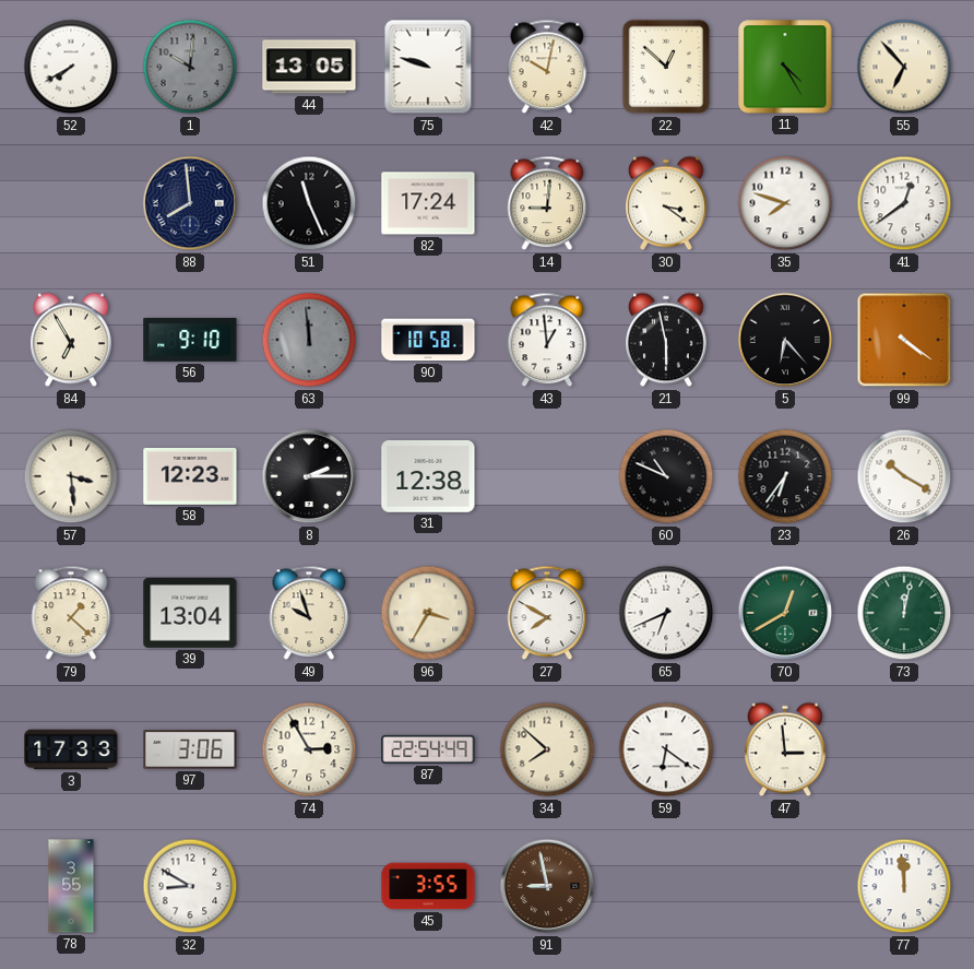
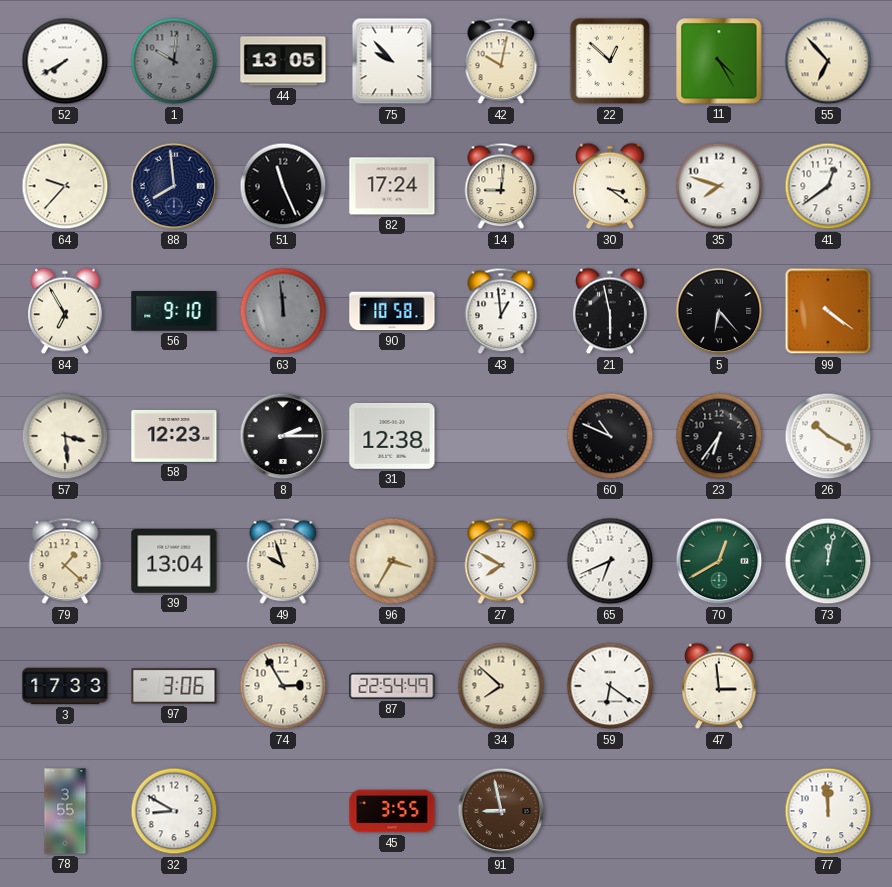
75: 9:48 -> 9:53 (392, 61)
64: none -> 9:37 (65, 186)
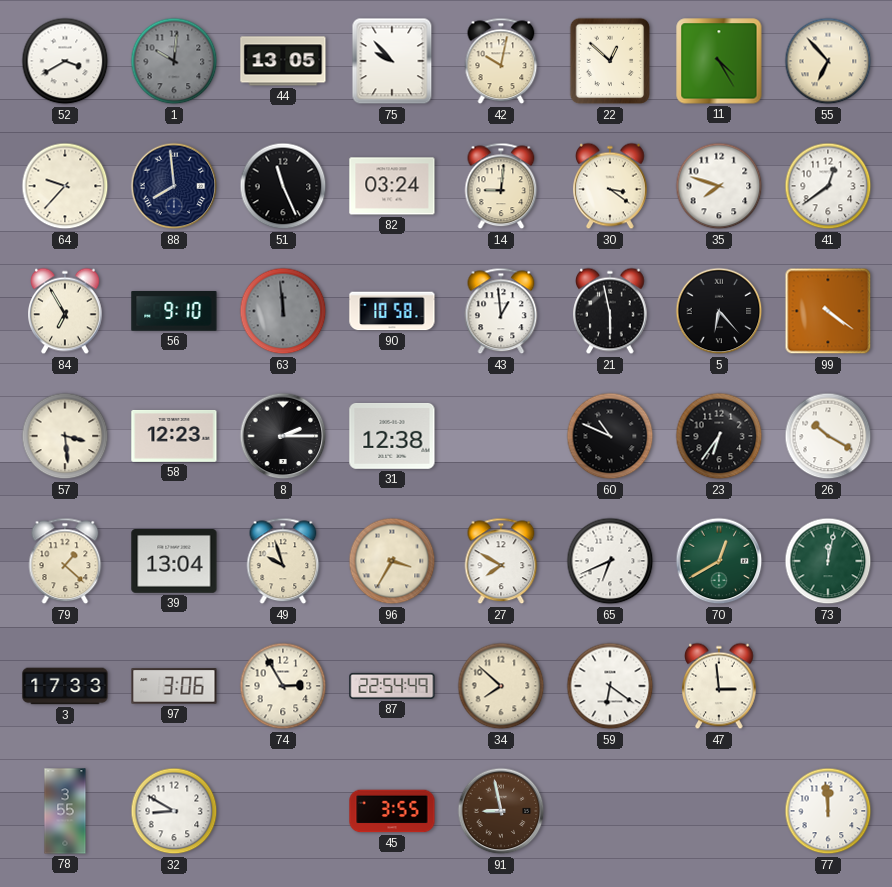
52: 7:40 -> 3:40 (65, 61)
82: 17:24 -> 03:24 (392, 186)
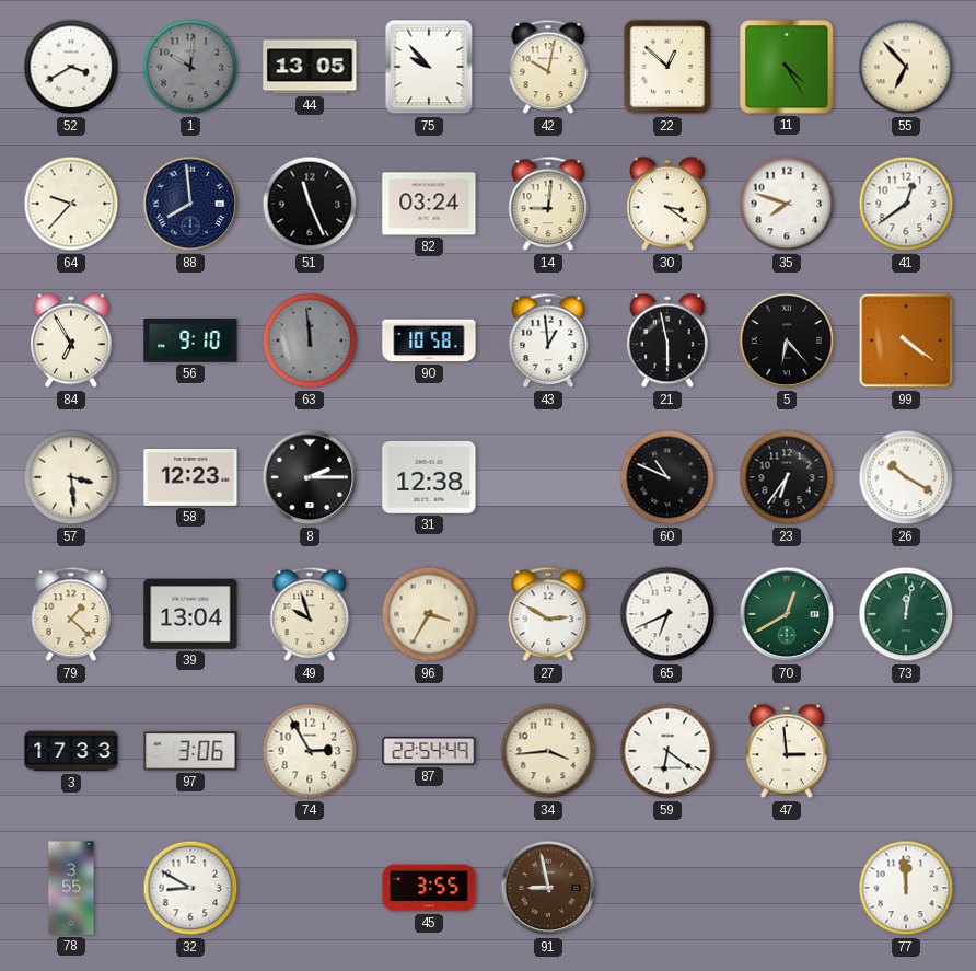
27: 7:50 -> 2:50 (548, 614)
34: 7:52 -> 3:44 (548, 751)
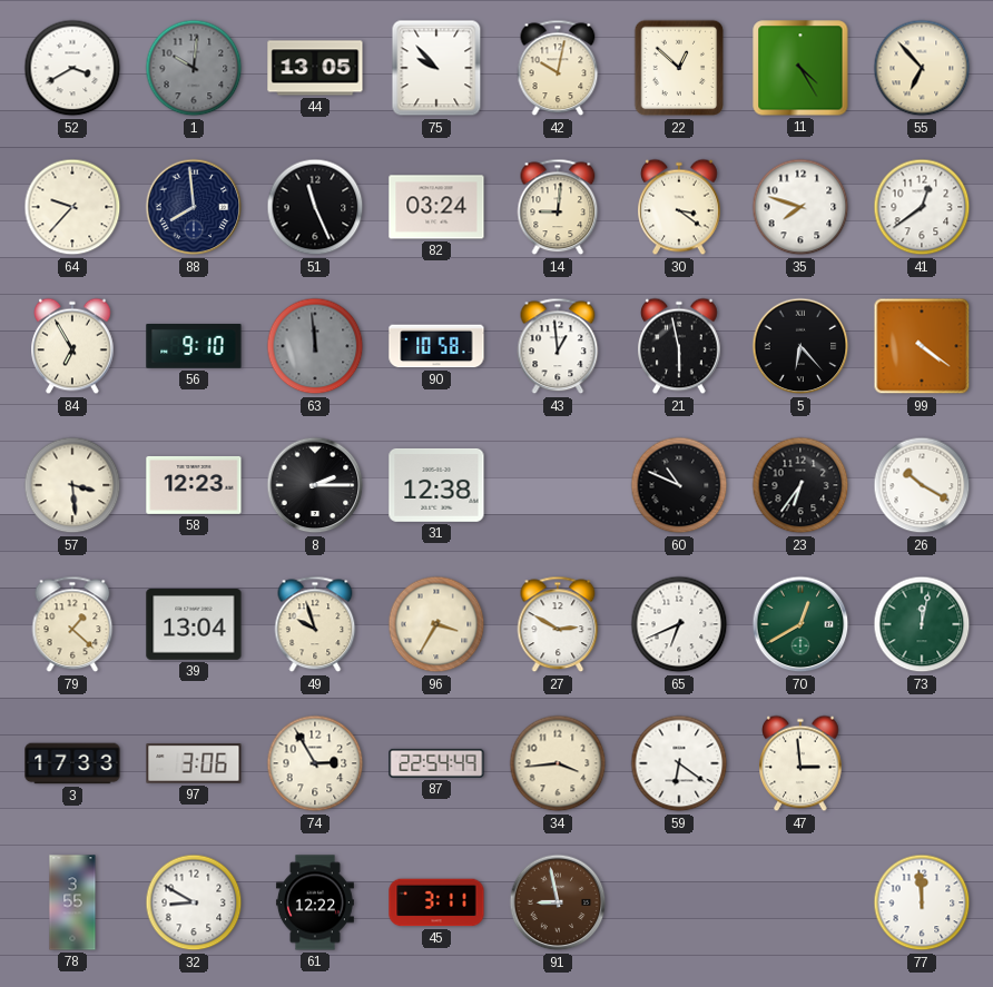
61: none -> 12:22 (315, 902)
45: 3:55 -> 3:11 (436, 902)
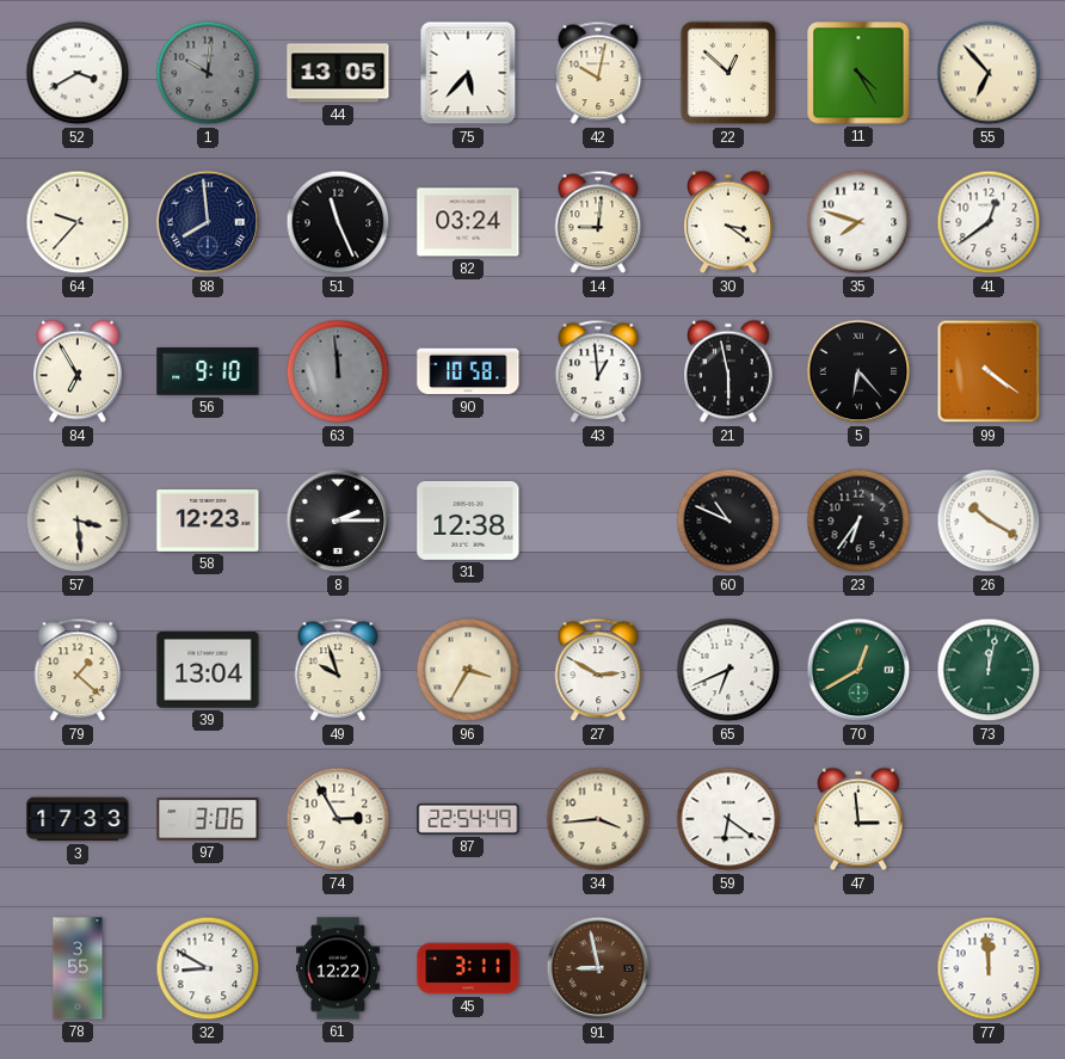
75: 9:53 -> 5:37 (468, 73)
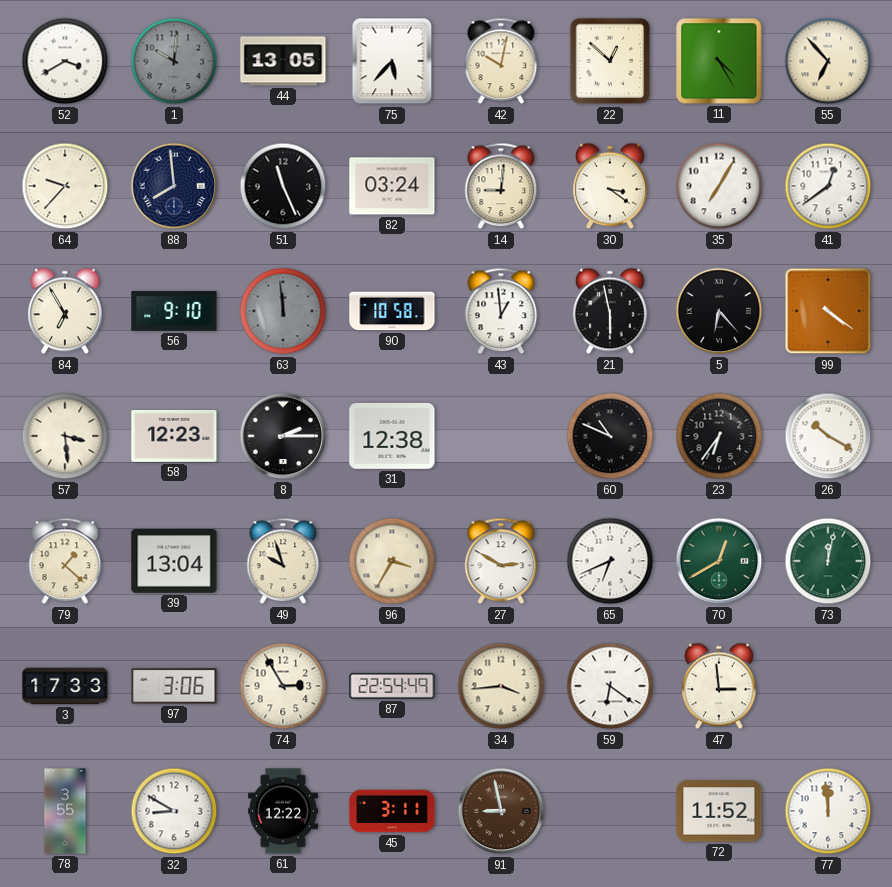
35: 7:48 -> 7:05 (719, 186)
72: none -> 11:52 (719, 811)
